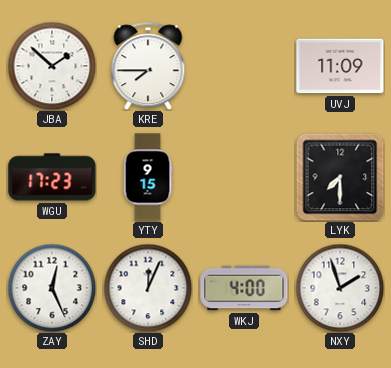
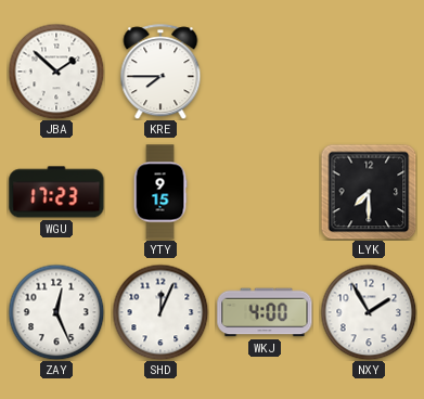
UVJ: 11:09 -> none (340, 66)
NXY: 1:57 -> 1:55 (369, 312)
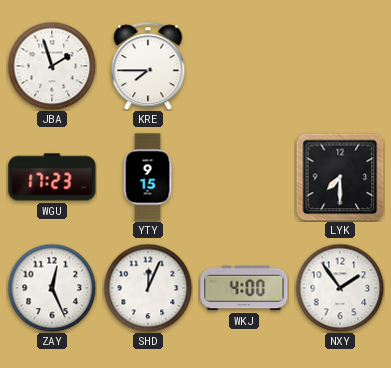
JBA: 1:52 -> 1:57 (52, 66)
NXY: 1:55 -> 1:54 (340, 288)
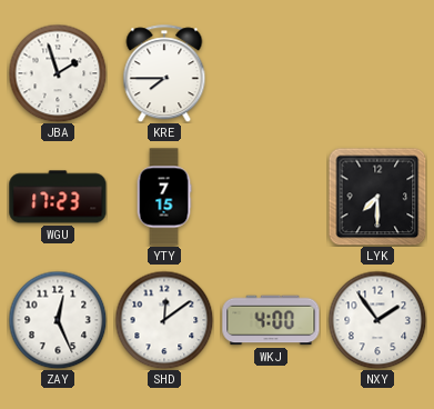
YTY: 9:15 -> 7:15 (164, 197)
SHD: 12:04 -> 12:09 (164, 320)
